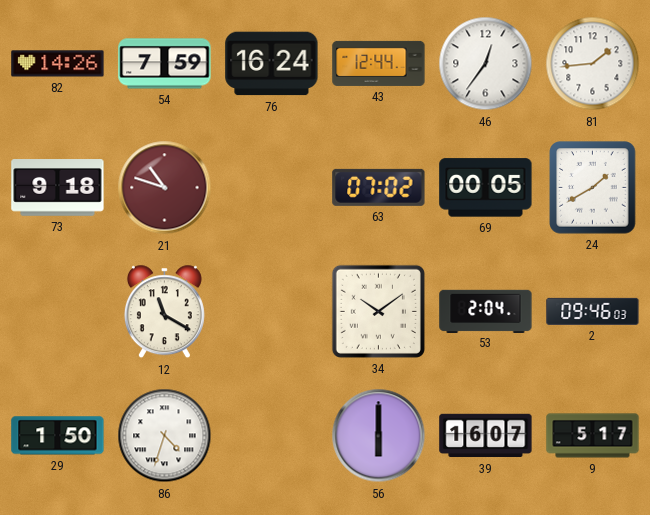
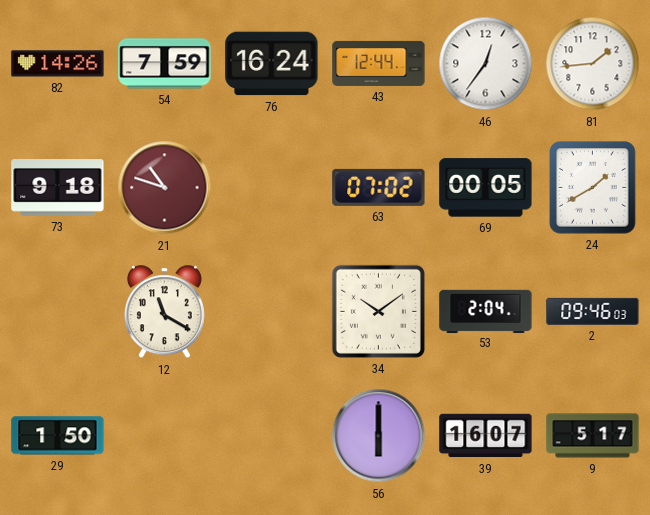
86: 4:33 -> none (165, 436)
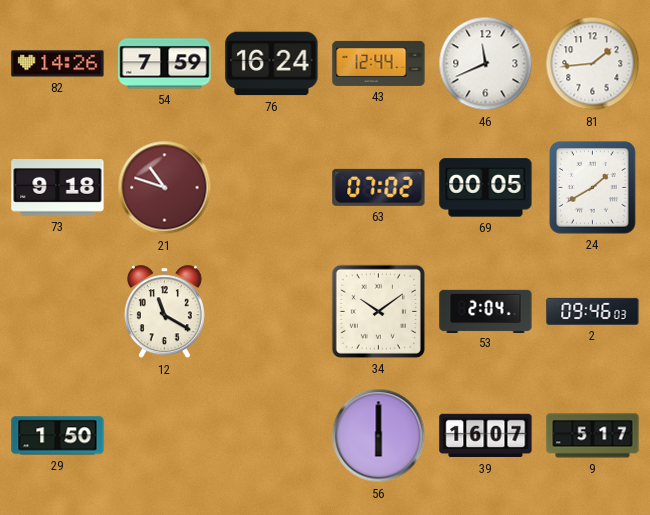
46: 12:36 -> 11:41 (486, 64)
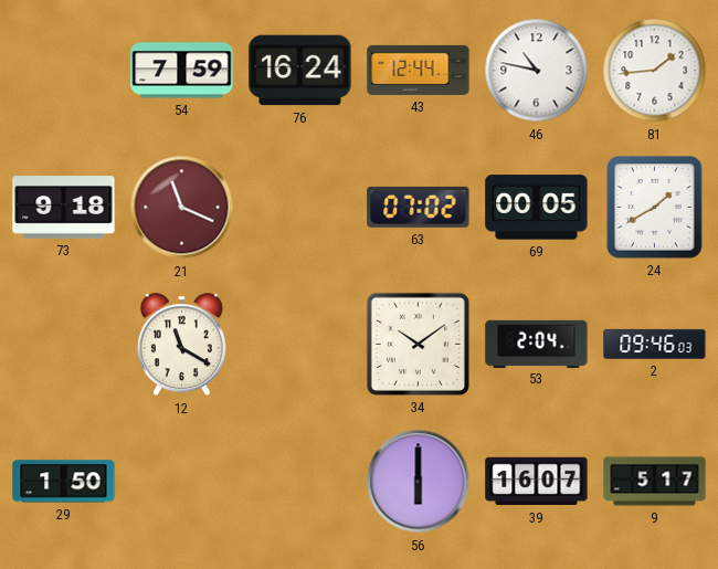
82: 14:26 -> none (58, 64)
46: 11:41 -> 10:47 (537, 71)
21: 10:48 -> 11:19 (182, 208)
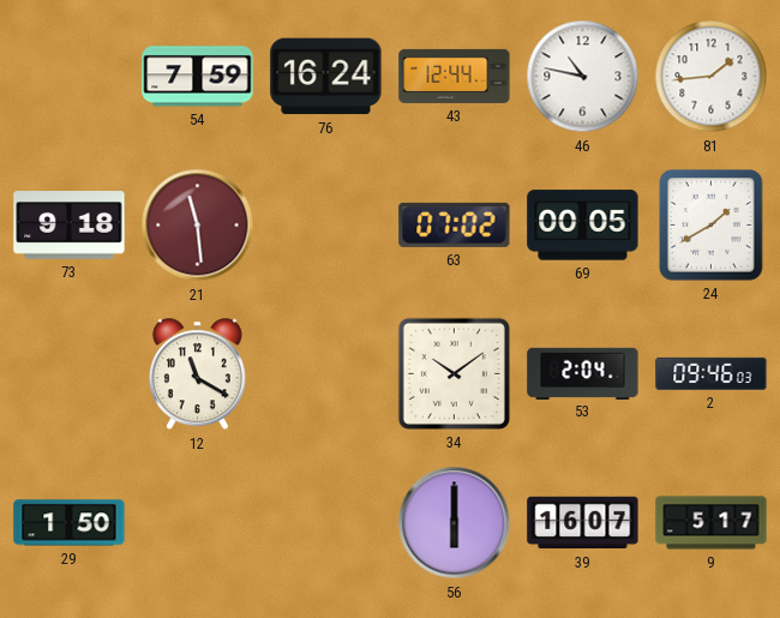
21: 11:19 -> 11:29 (198, 226)
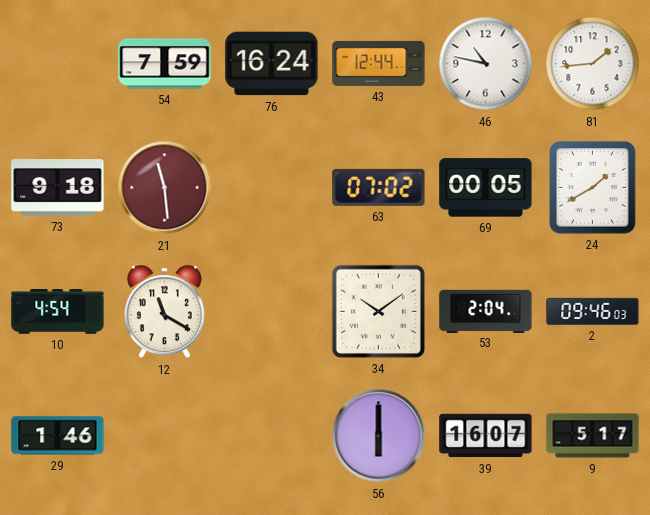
10: none -> 4:54 (58, 312)
29: 1:50 -> 1:46 (58, 436)
